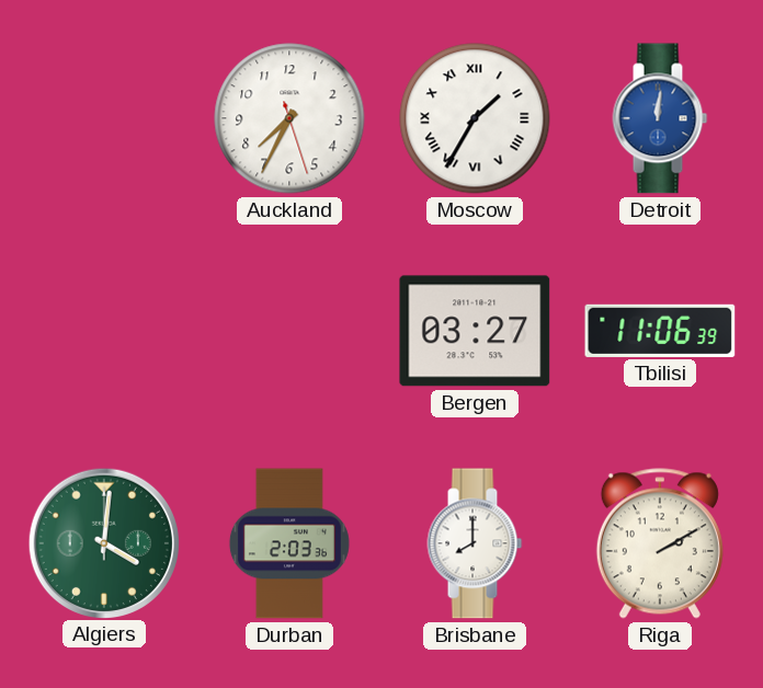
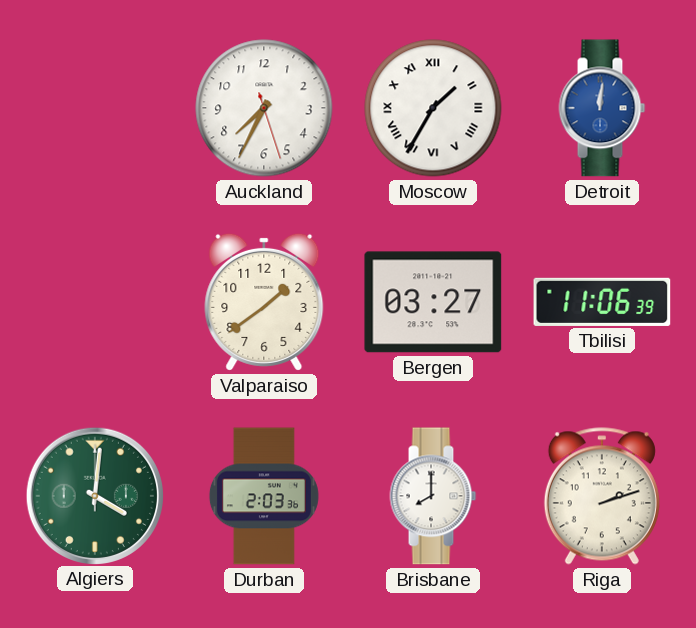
Valparaiso: none -> 1:39 (264, 302)
Riga: 2:10 -> 2:12 (602, 496)
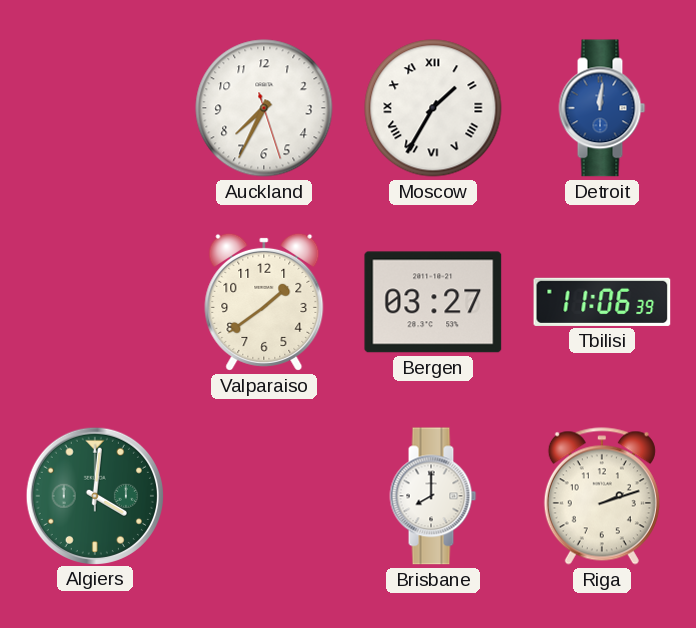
Durban: 2:03 -> none (264, 496)
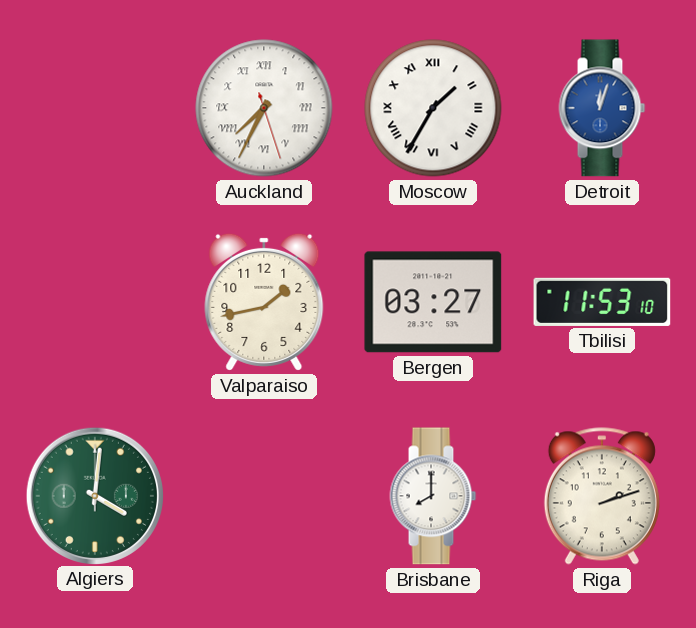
Auckland numerals: Arabic -> Roman (264, 108)
Detroit: 12:01 -> 12:03 (602, 108)
Valparaiso: 1:39 -> 1:43 (264, 302)
Tbilisi: 11:06 -> 11:53 (602, 302)
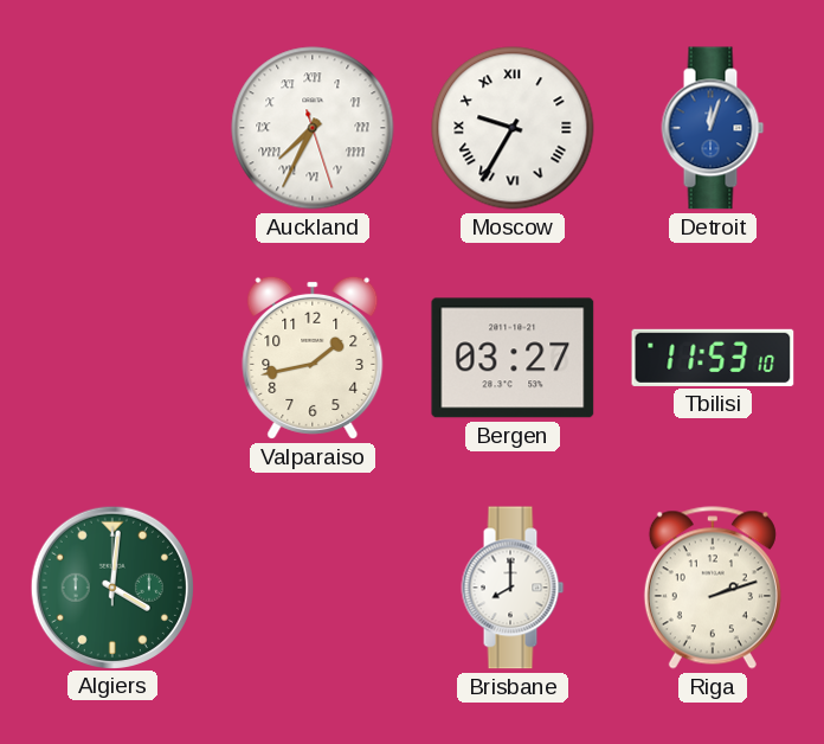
Moscow: 1:35 -> 9:35 (513, 128)
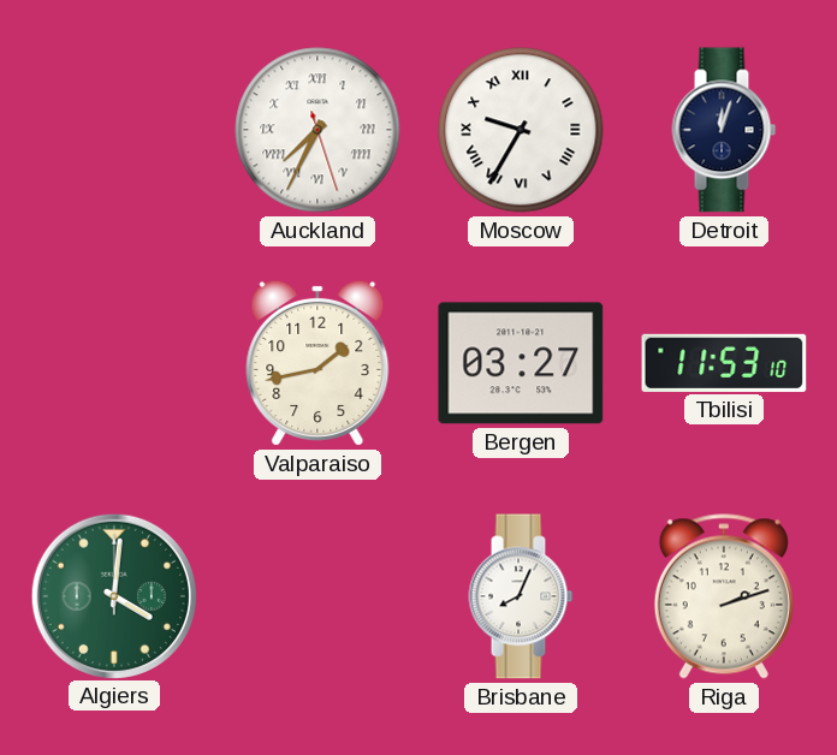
Detroit dial: blue -> navy (724, 130)
Brisbane: 8:00 -> 8:04 (521, 596)
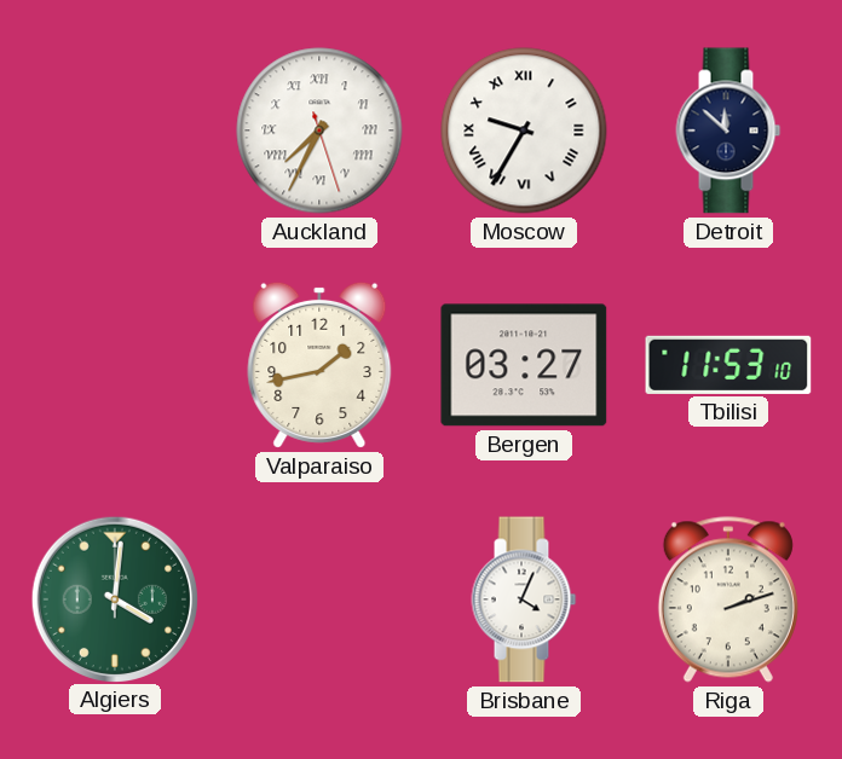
Detroit: 12:03 -> 11:52 (728, 131)
Brisbane: 8:04 -> 4:04 (524, 599)
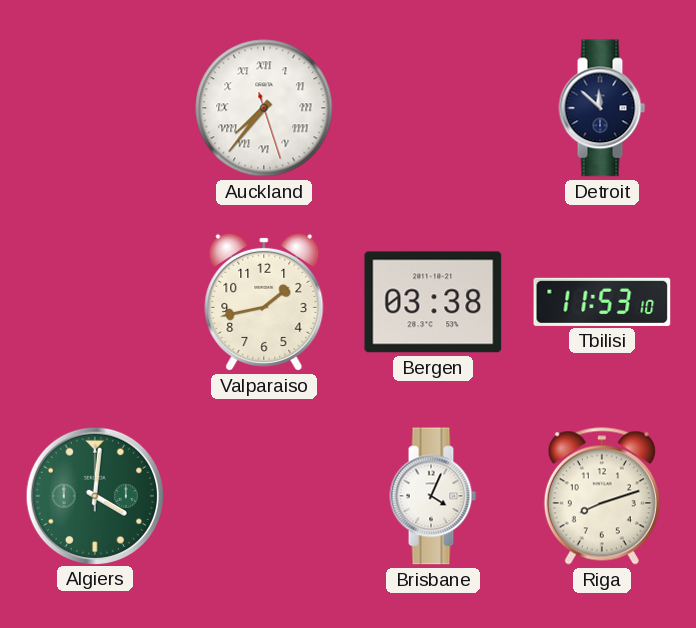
Auckland: 7:34 -> 7:36 (264, 108)
Moscow: 9:35 -> none (524, 131)
Bergen: 03:27 -> 03:38 (433, 302)
Riga: 2:12 -> 8:12 (602, 496)
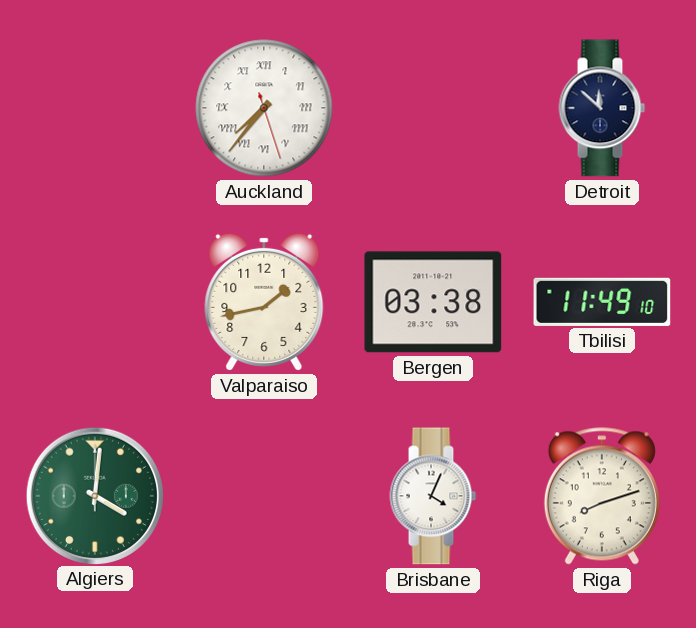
Tbilisi: 11:53 -> 11:49 (602, 302)
